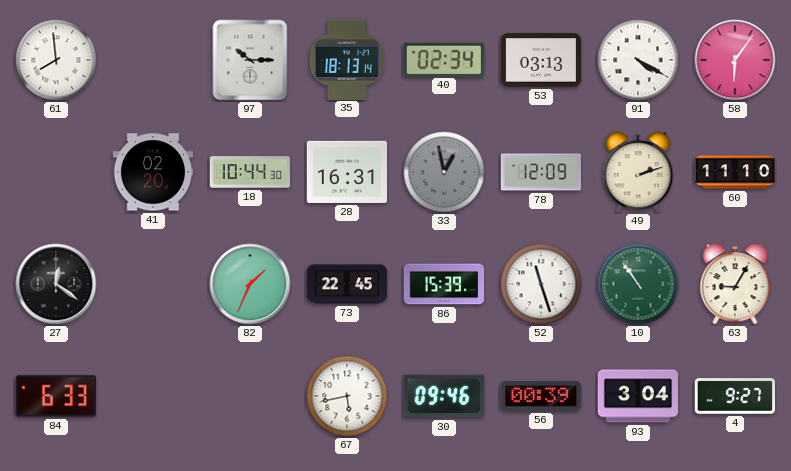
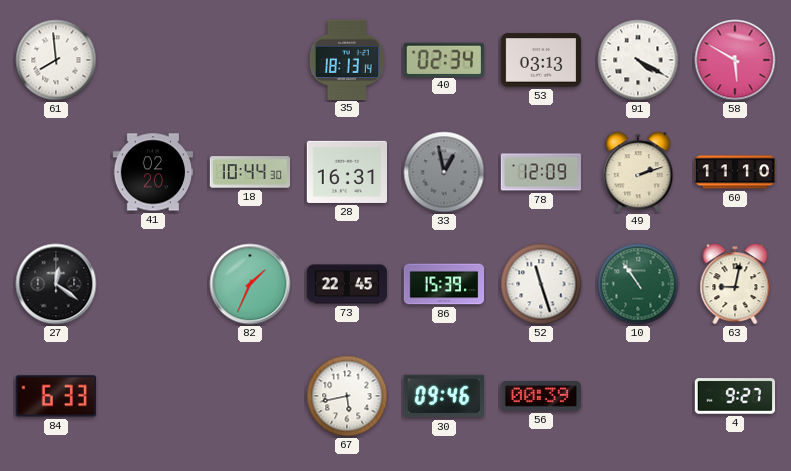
97: 10:15 -> none (250, 60)
58: 6:06 -> 5:50 (735, 60)
63: 9:05 -> 9:02 (735, 284)
93: 3:04 -> none (637, 396)
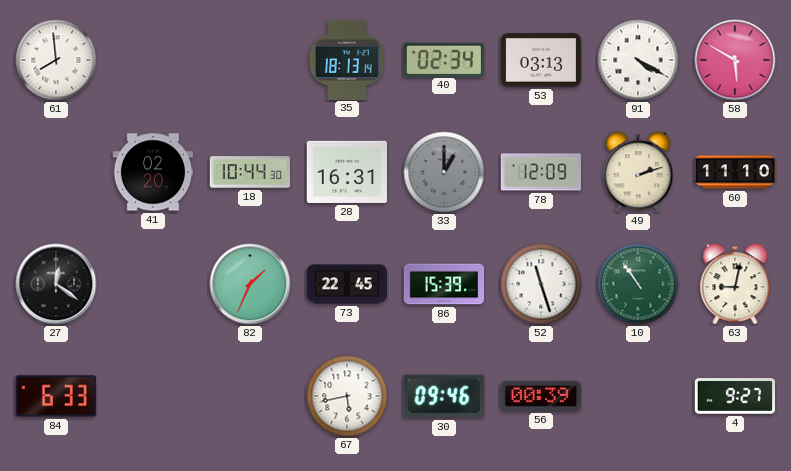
33: 12:58 -> 1:00 (444, 172)
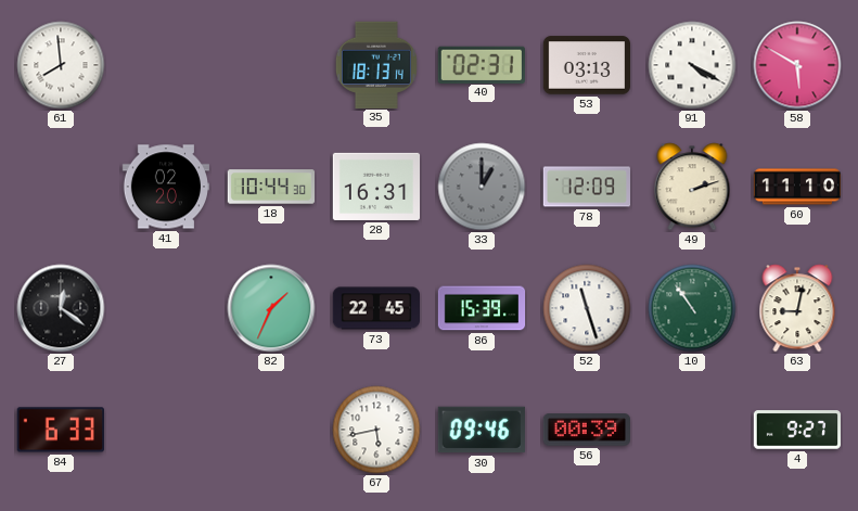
40: 02:34 -> 02:31 (482, 64)
